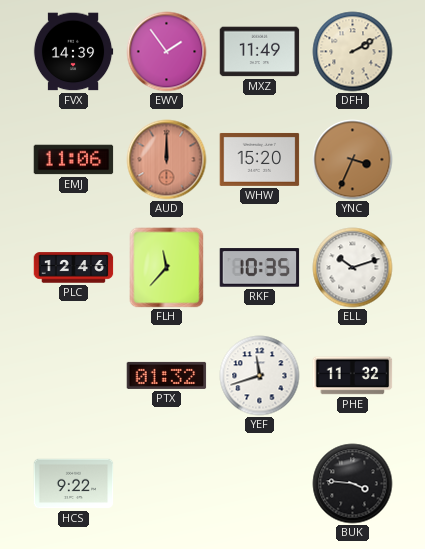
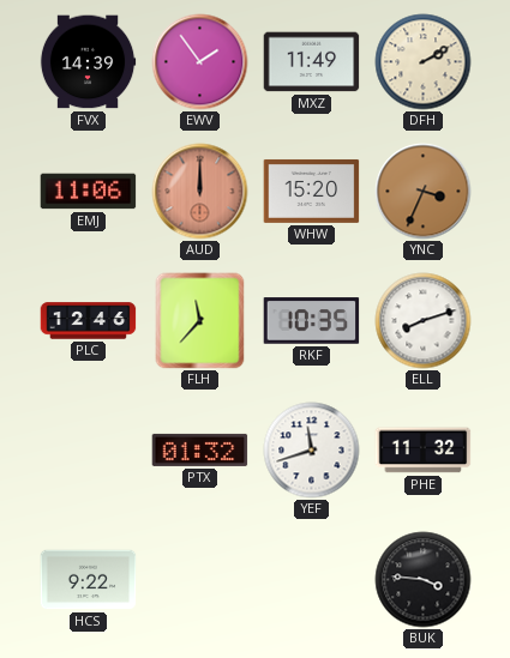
ELL: 10:12 -> 8:12 (424, 321)
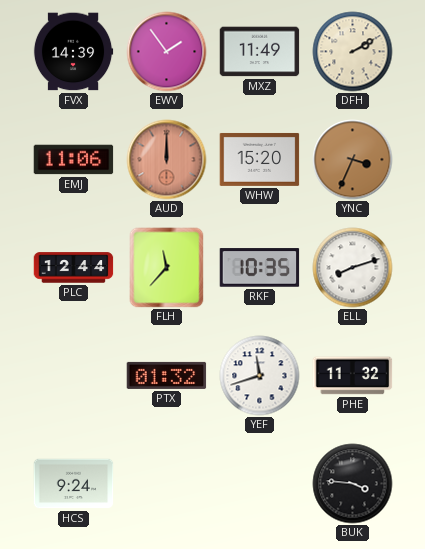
PLC: 12:46 -> 12:44 (74, 268)
HCS: 9:22 -> 9:24 (74, 484)
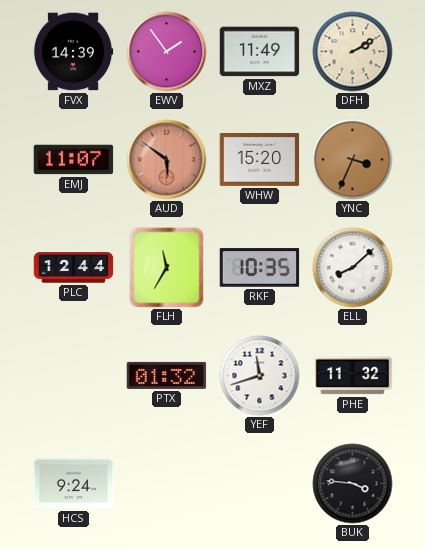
EMJ: 11:06 -> 11:07 (74, 160)
AUD: 12:00 -> 5:51 (167, 160)
FLH: 11:37 -> 11:35 (167, 268)
ELL: 8:12 -> 8:08 (353, 268)
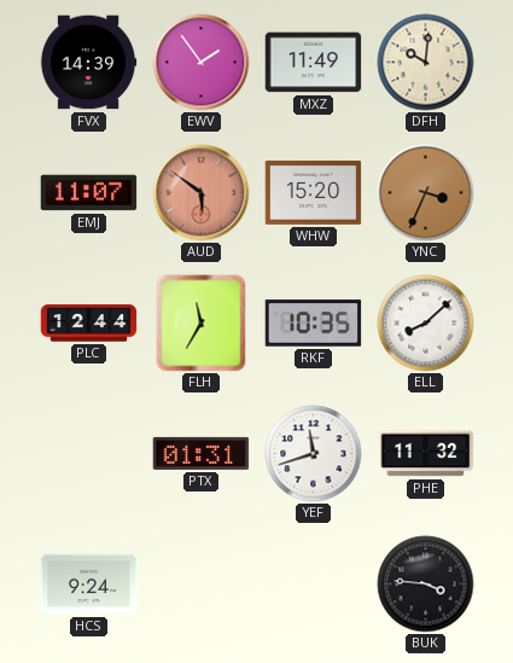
DFH: 2:10 -> 10:01 (426, 63)
PTX: 01:32 -> 01:31 (202, 453)
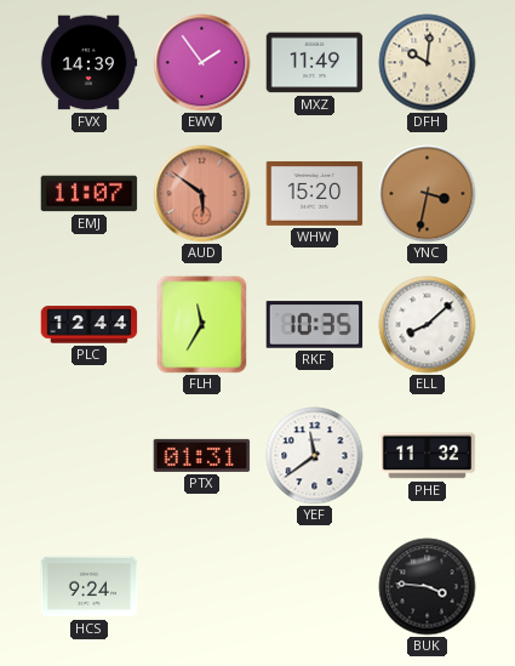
YNC: 3:34 -> 3:32 (428, 194)
YEF: 11:42 -> 11:39 (315, 456)
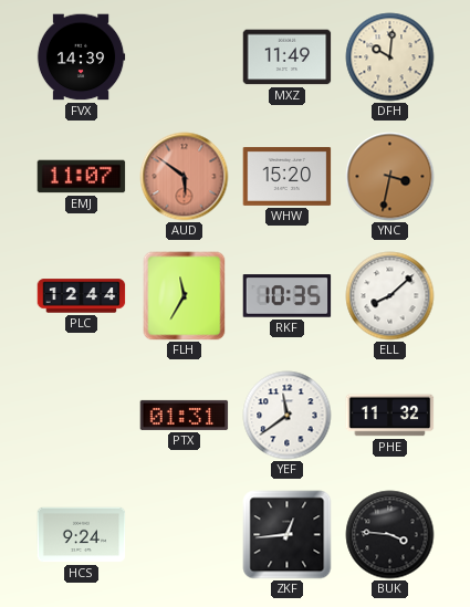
EWV: 1:54 -> none (202, 63)
ZKF: none -> 12:44 (288, 535)
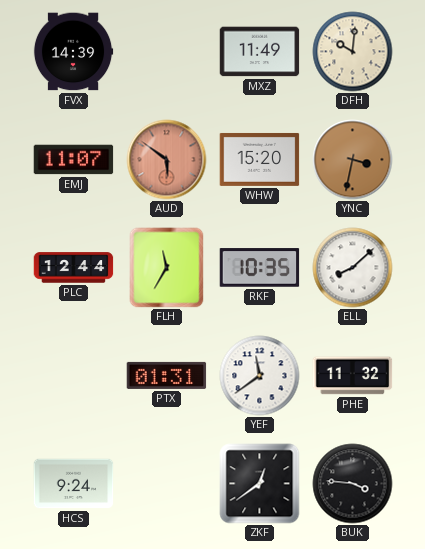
ZKF: 12:44 -> 12:39 (260, 484)
